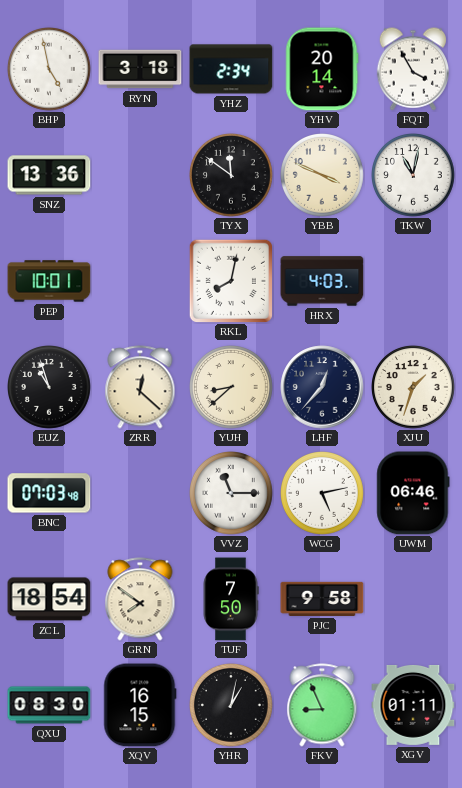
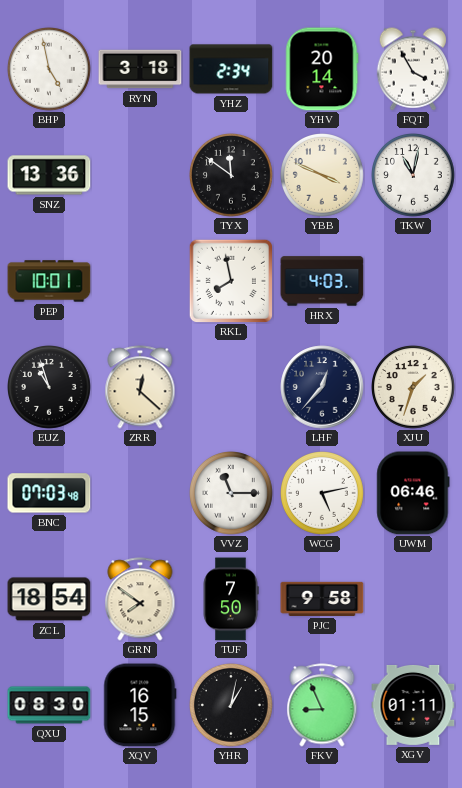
RKL: 8:02 -> 7:58 (230, 280)
YUH: 8:38 -> none (232, 388)
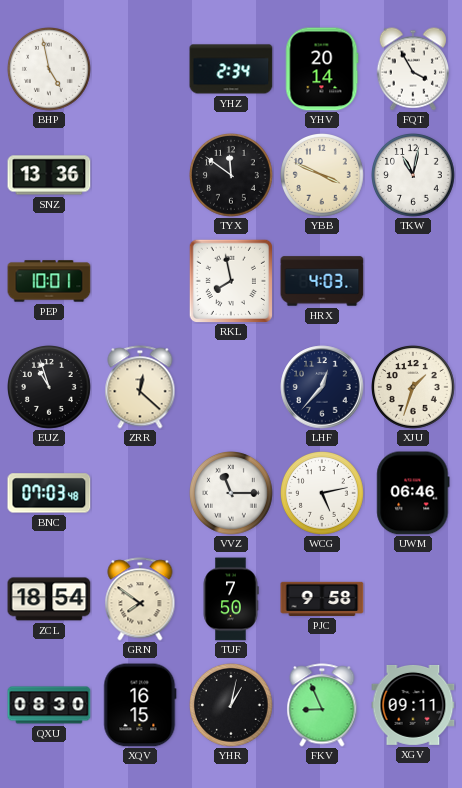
RYN: 3:18 -> none (140, 69)
XGV: 01:11 -> 09:11 (413, 705)
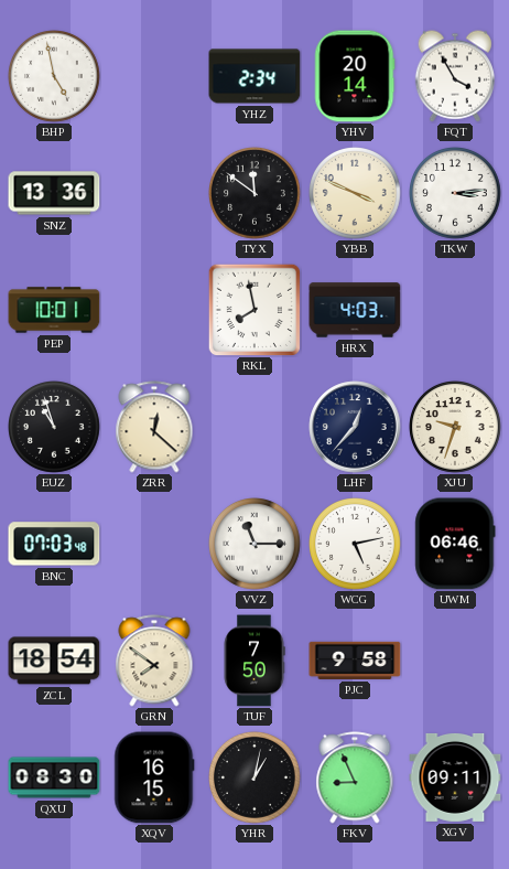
TKW: 11:02 -> 3:14 (456, 194)
XJU: 1:33 -> 9:33 (456, 428)
